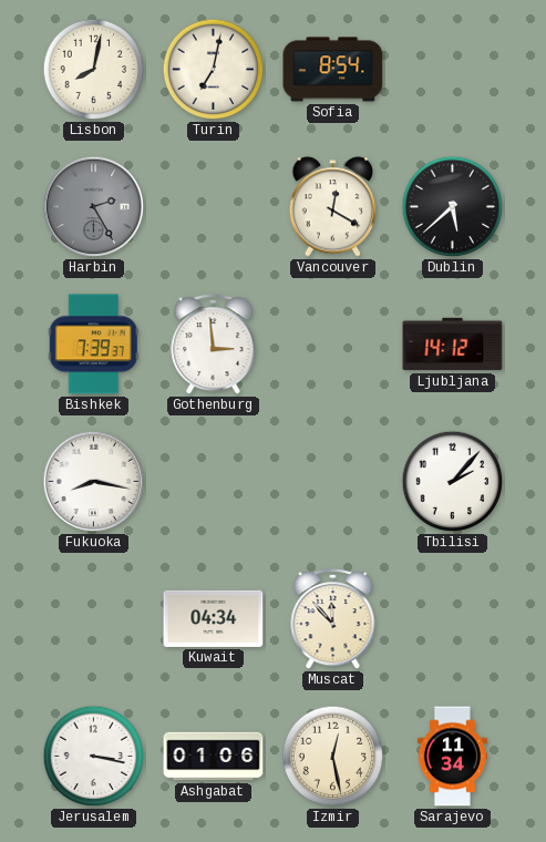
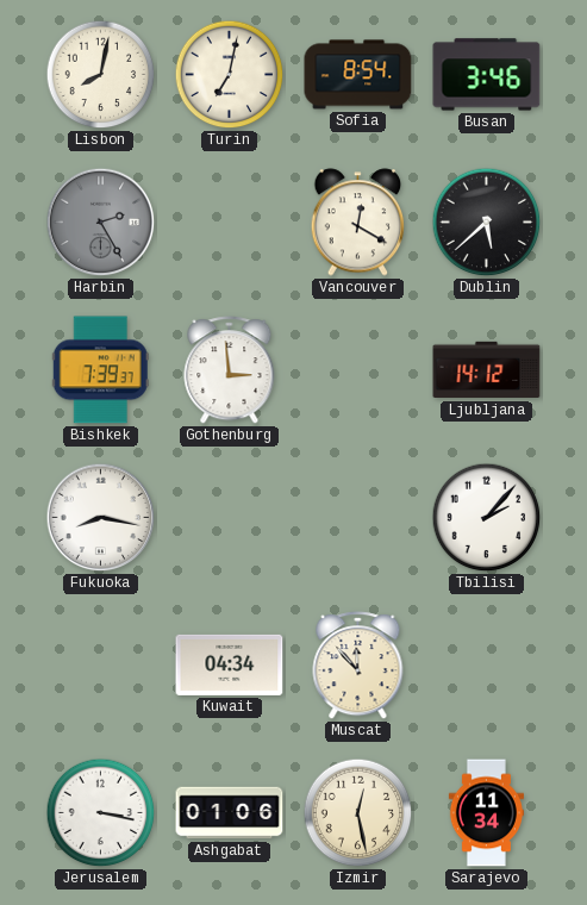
Busan: none -> 3:46 (487, 75)
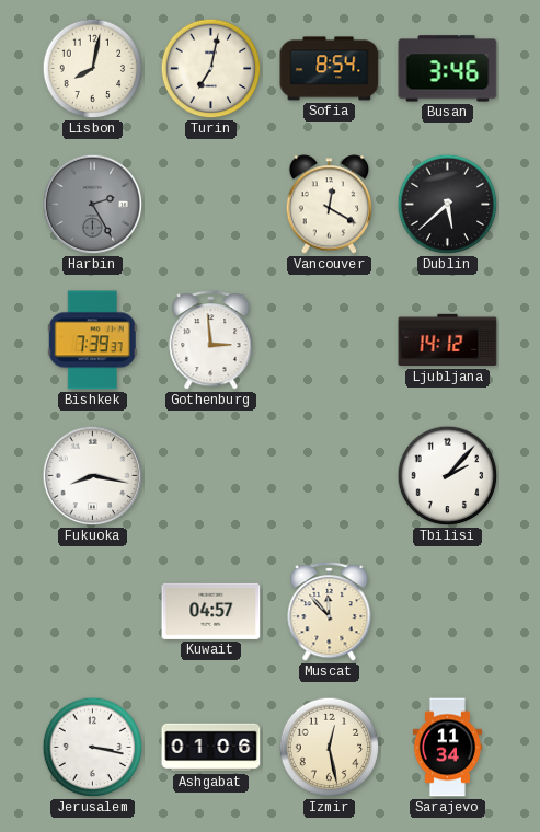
Kuwait: 04:34 -> 04:57 (211, 611)
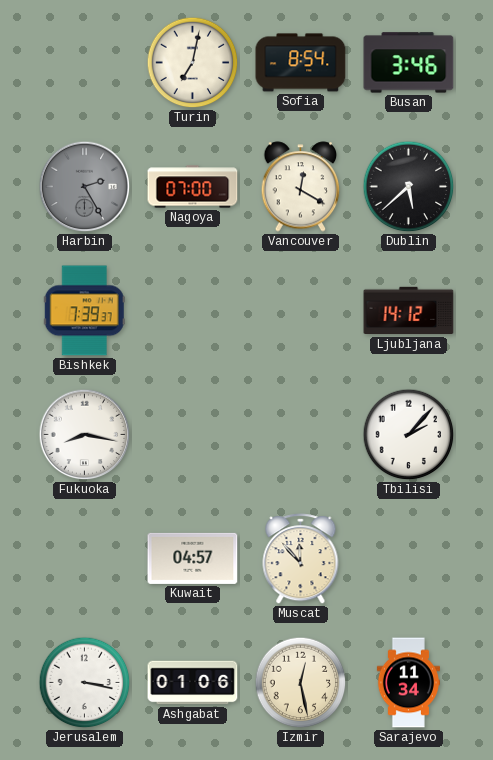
Lisbon: 8:02 -> none (93, 69)
Nagoya: none -> 07:00 (193, 187)
Gothenburg: 2:59 -> none (211, 340)
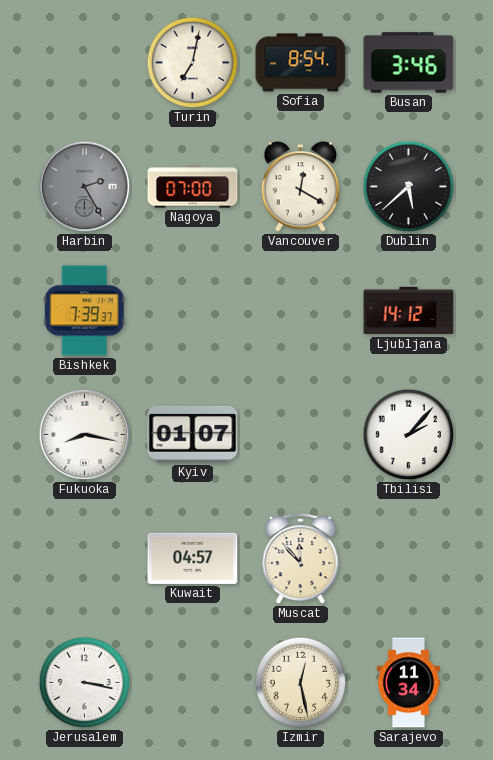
Kyiv: none -> 01:07 (193, 434)
Ashgabat: 01:06 -> none (193, 683)
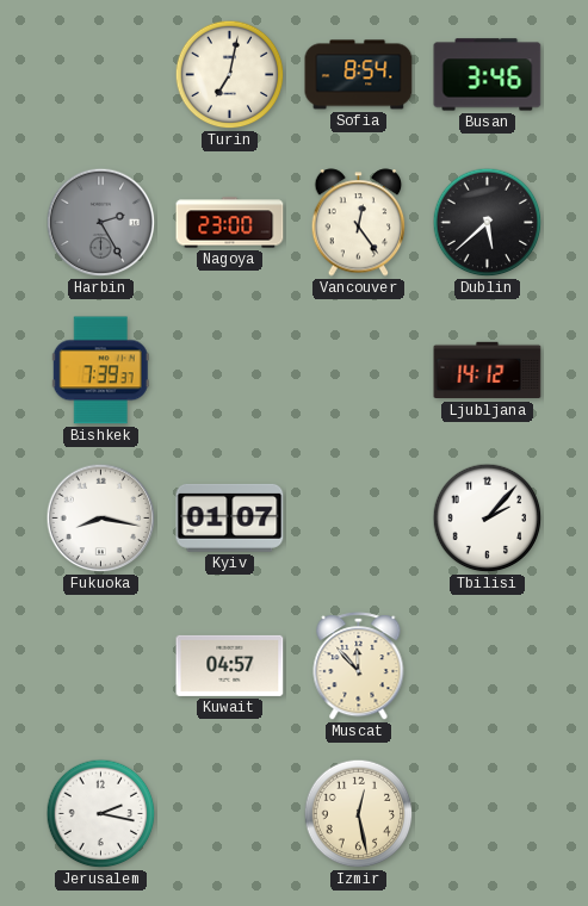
Nagoya: 07:00 -> 23:00 (230, 223)
Vancouver: 12:20 -> 12:24 (359, 223)
Jerusalem: 3:17 -> 2:17 (101, 814)
Sarajevo: 11:34 -> none (408, 683)
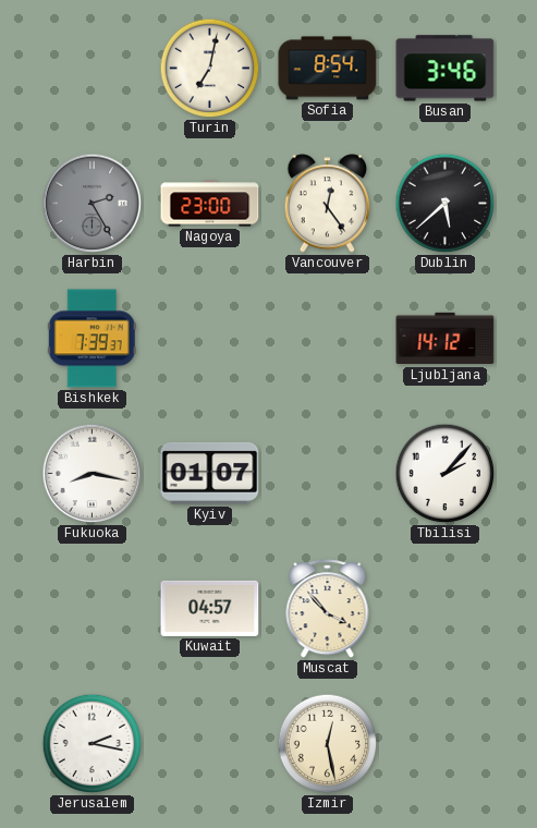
Muscat: 11:53 -> 3:53 (328, 609)
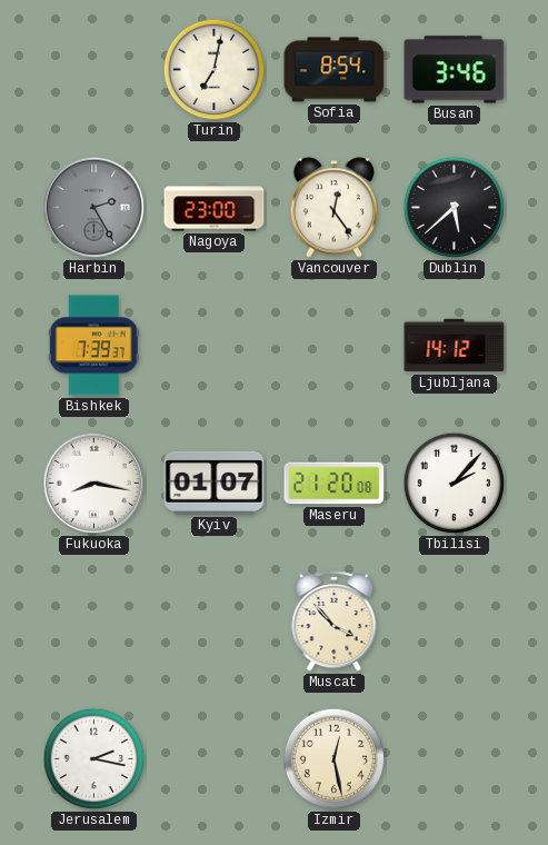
Maseru: none -> 21:20 (335, 484)
Kuwait: 04:57 -> none (210, 608)
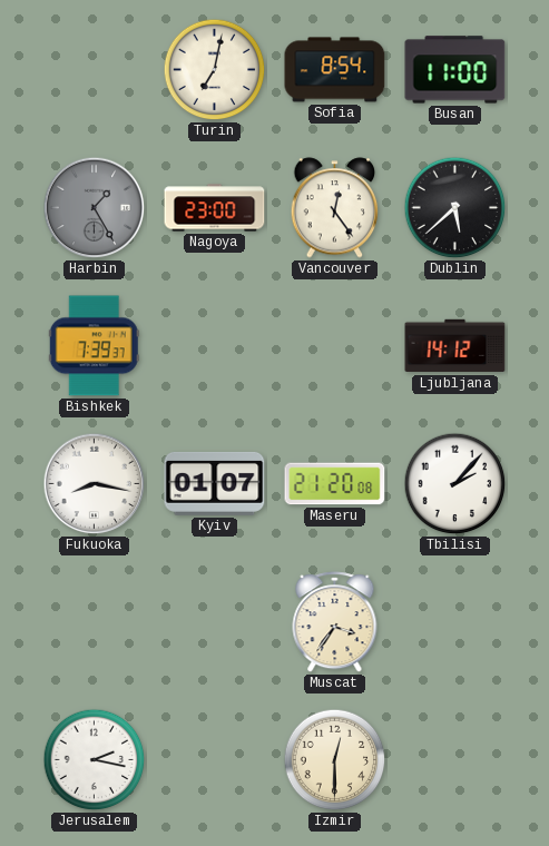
Busan: 3:46 -> 11:00 (455, 70)
Harbin: 2:25 -> 1:25 (95, 208)
Muscat: 3:53 -> 3:36 (335, 622)
Izmir: 12:28 -> 12:30 (335, 760)
